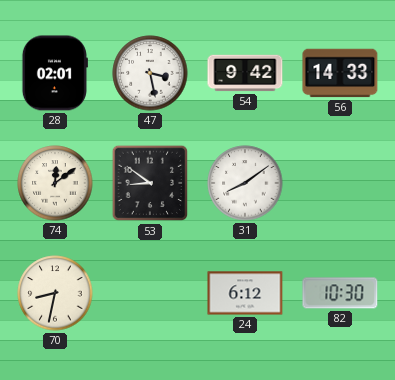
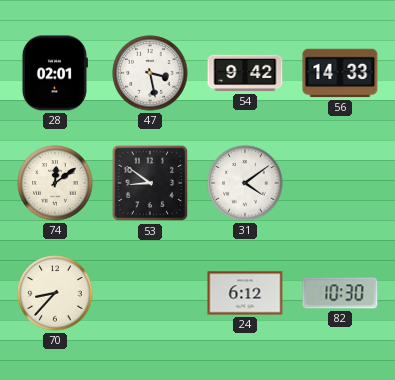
31: 8:09 -> 4:09 (245, 183)
70: 8:32 -> 8:37 (55, 293)
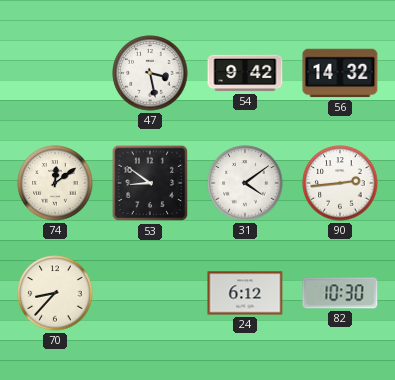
28: 02:01 -> none (54, 73)
56: 14:33 -> 14:32 (340, 73)
90: none -> 2:44 (340, 183)
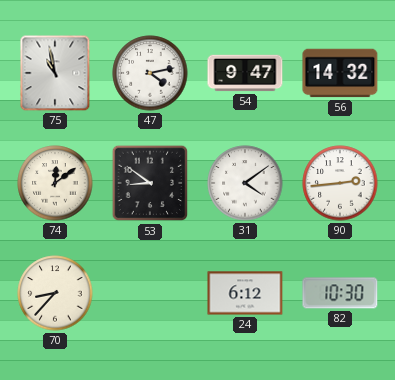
75: none -> 10:58 (55, 73)
47: 3:28 -> 4:13 (150, 73)
54: 9:42 -> 9:47 (245, 73)
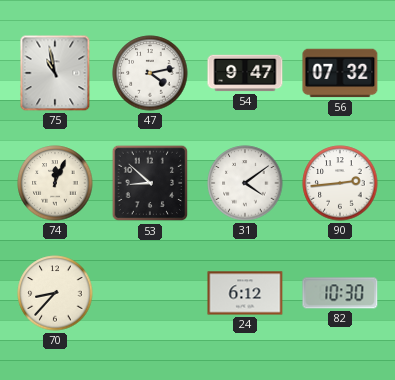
56: 14:32 -> 07:32 (340, 73)
74: 12:09 -> 12:04 (55, 183)
53: 8:51 -> 8:52 (150, 183)
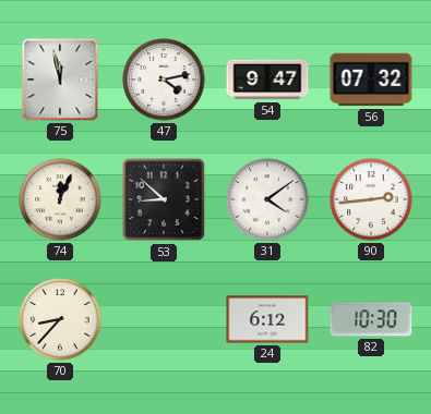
75: 10:58 -> 11:58 (60, 80)
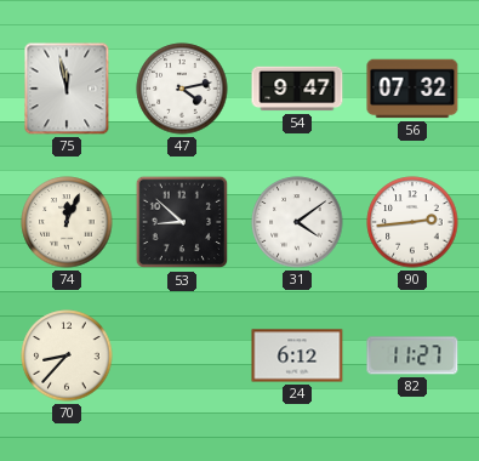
82: 10:30 -> 11:27 (412, 355)
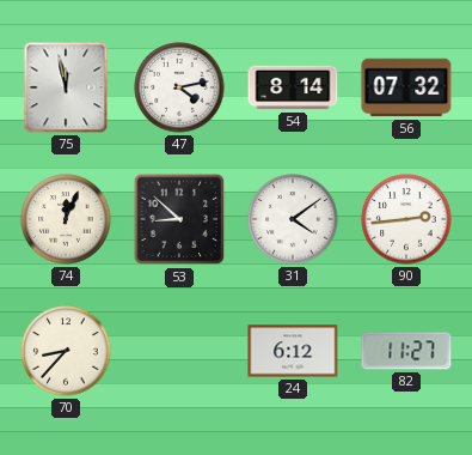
54: 9:47 -> 8:14 (293, 87)
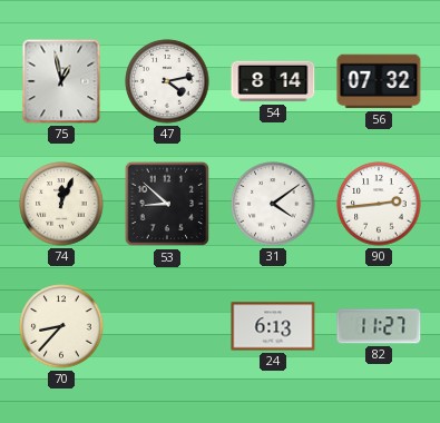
75: 11:58 -> 12:58 (61, 81)
24: 6:12 -> 6:13 (273, 326)
